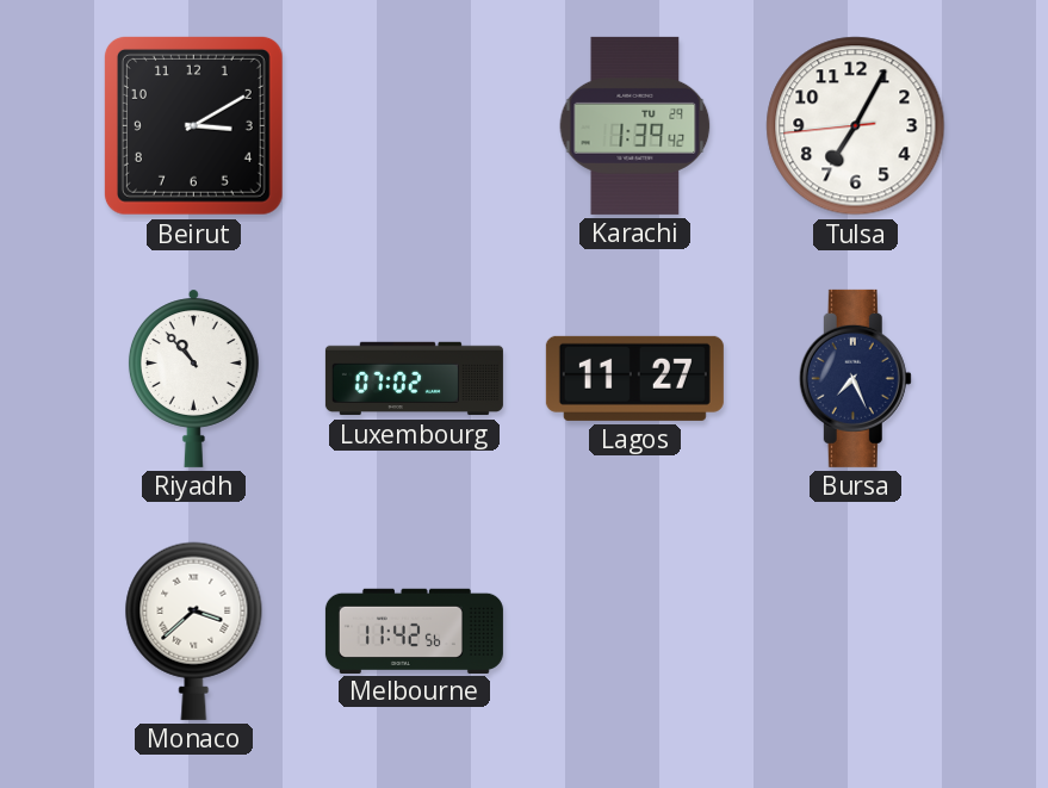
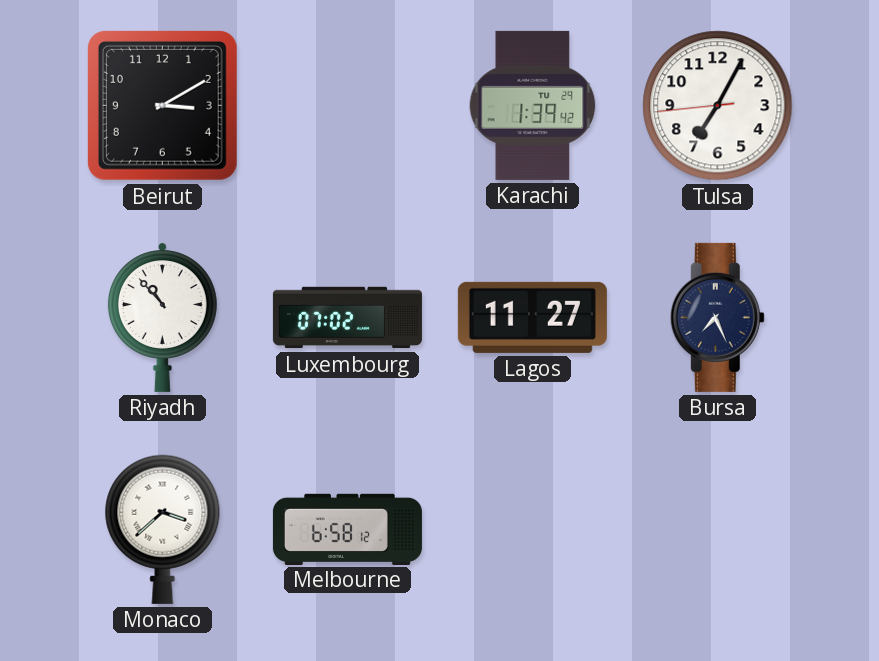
Melbourne: 11:42 -> 6:58 (347, 529)
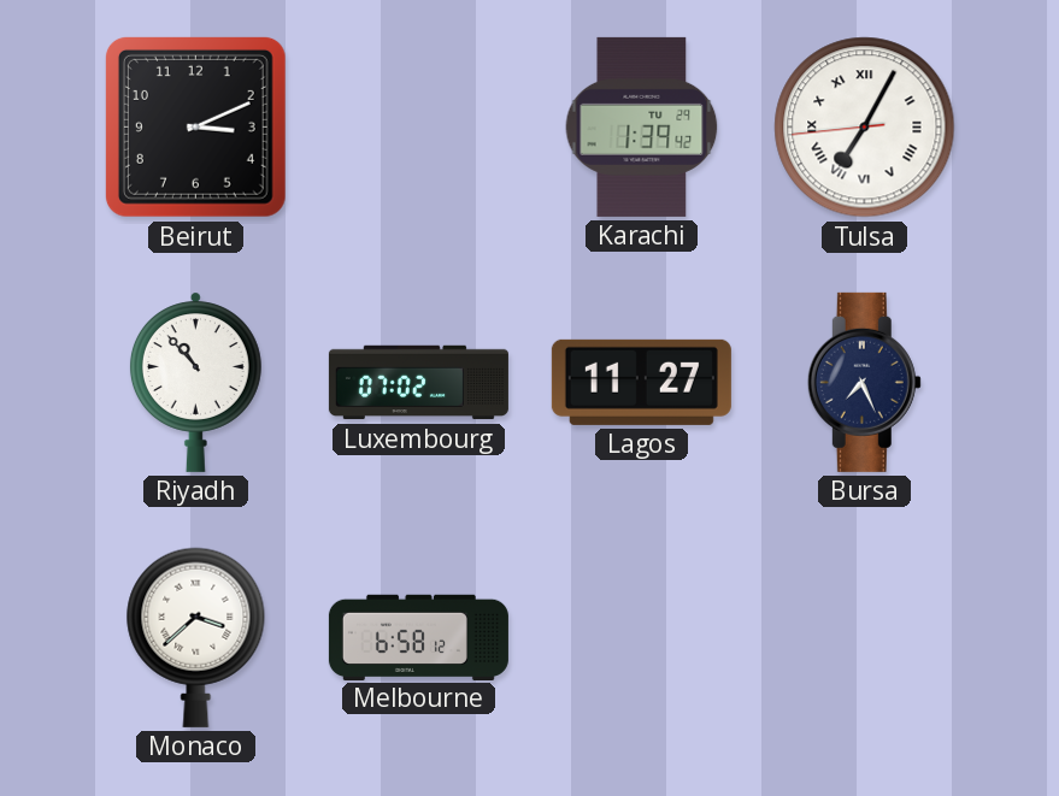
Beirut: 3:10 -> 3:11 (195, 126)
Tulsa numerals: Arabic -> Roman (865, 128)
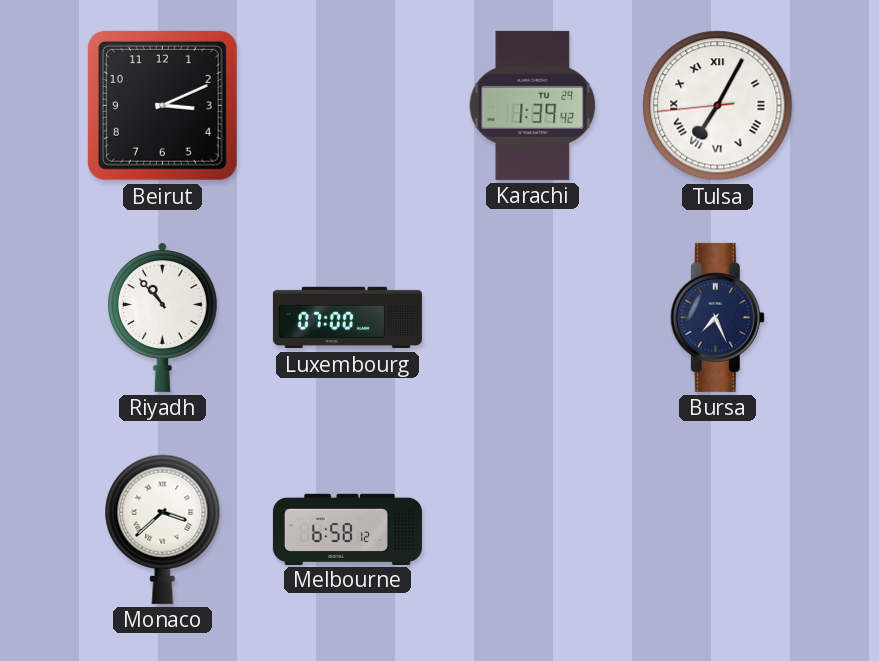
Luxembourg: 07:02 -> 07:00 (347, 318)
Lagos: 11:27 -> none (641, 382)
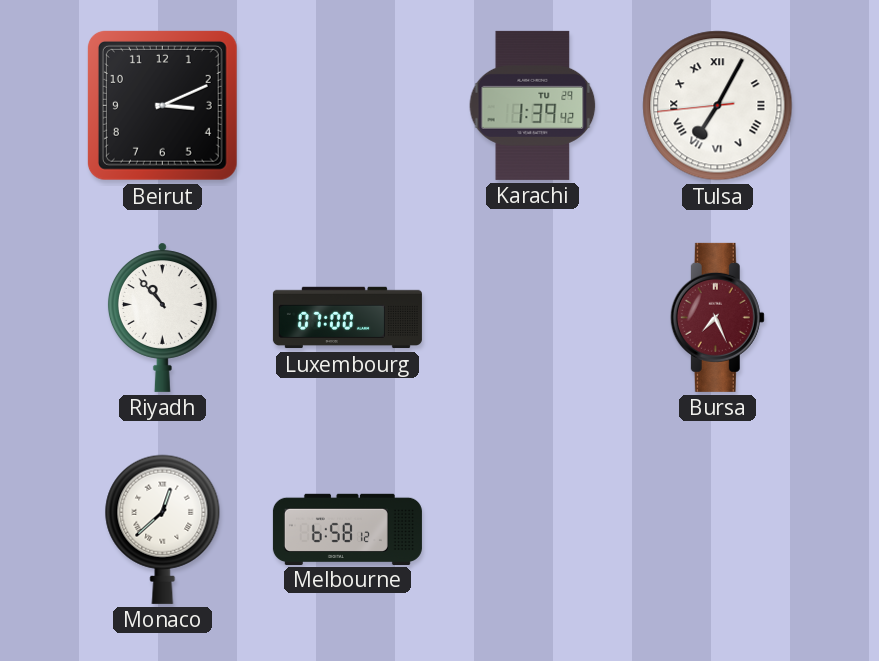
Bursa dial: navy -> burgundy (717, 317)
Monaco: 3:38 -> 12:38 (163, 529)
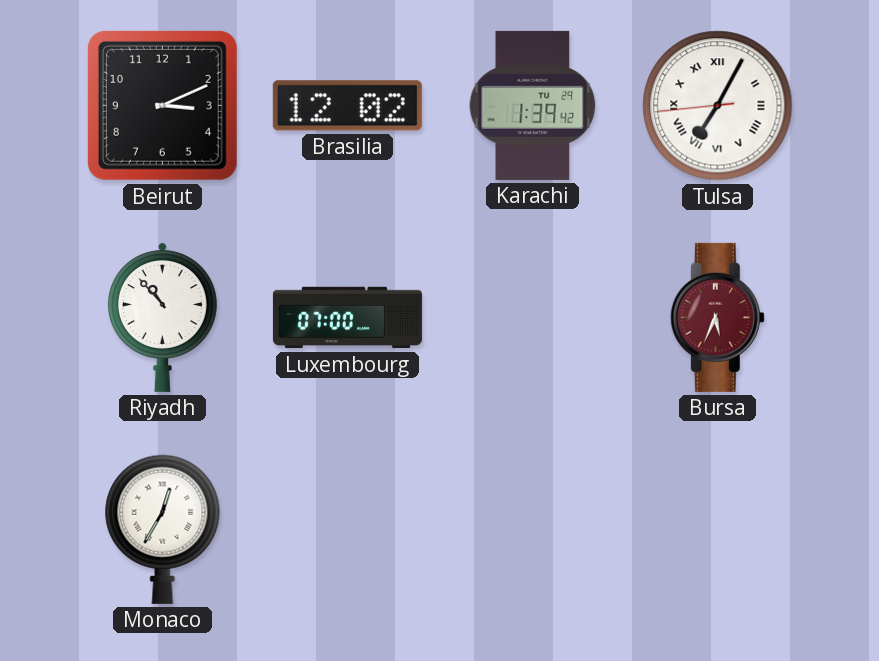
Brasilia: none -> 12:02 (347, 106)
Bursa: 7:26 -> 5:34 (717, 317)
Monaco: 12:38 -> 12:35 (163, 529)
Melbourne: 6:58 -> none (347, 529)
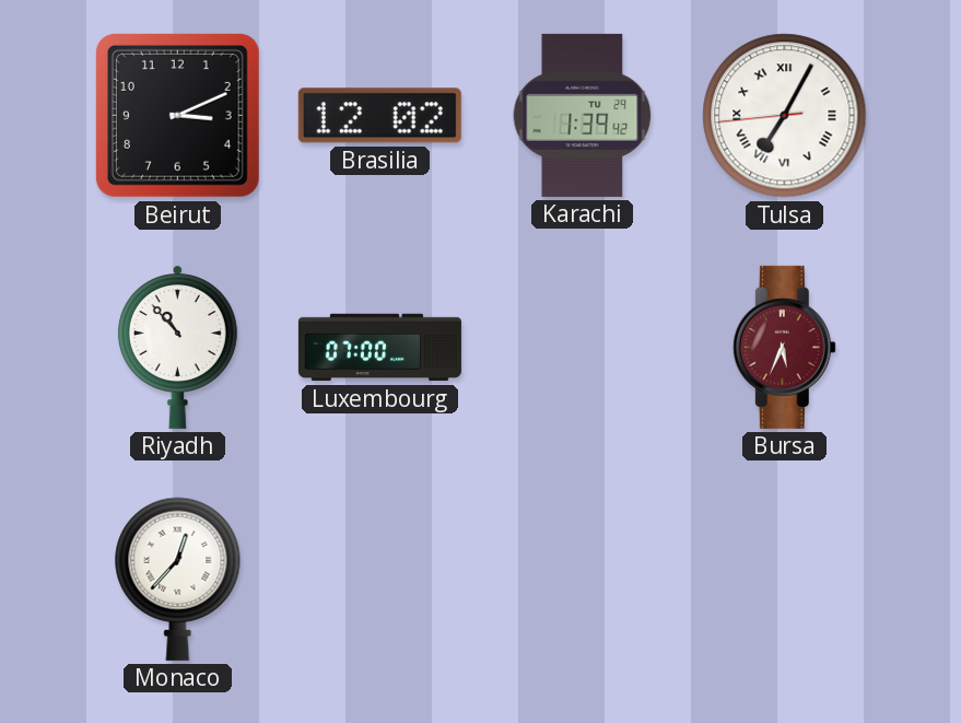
Monaco: 12:35 -> 12:37 (178, 579)
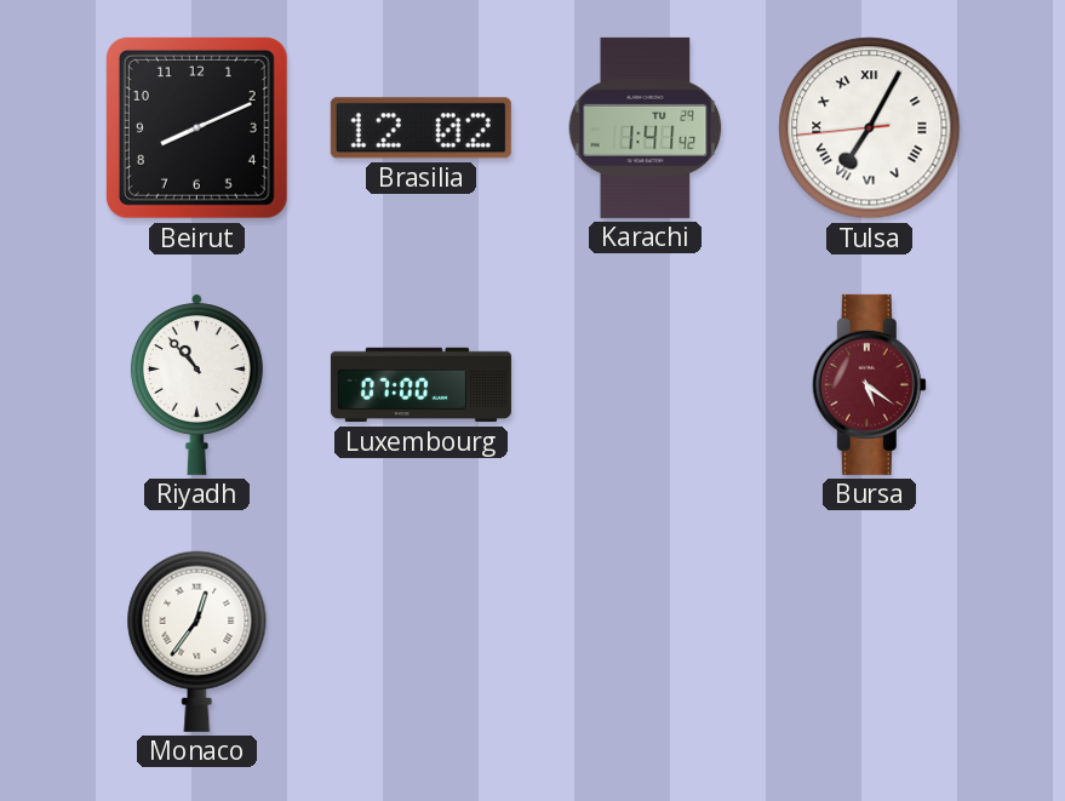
Beirut: 3:11 -> 8:11 (196, 127)
Karachi: 1:39 -> 1:41 (646, 127)
Bursa: 5:34 -> 5:21 (869, 384)
Monaco: 12:37 -> 12:36 (197, 641)
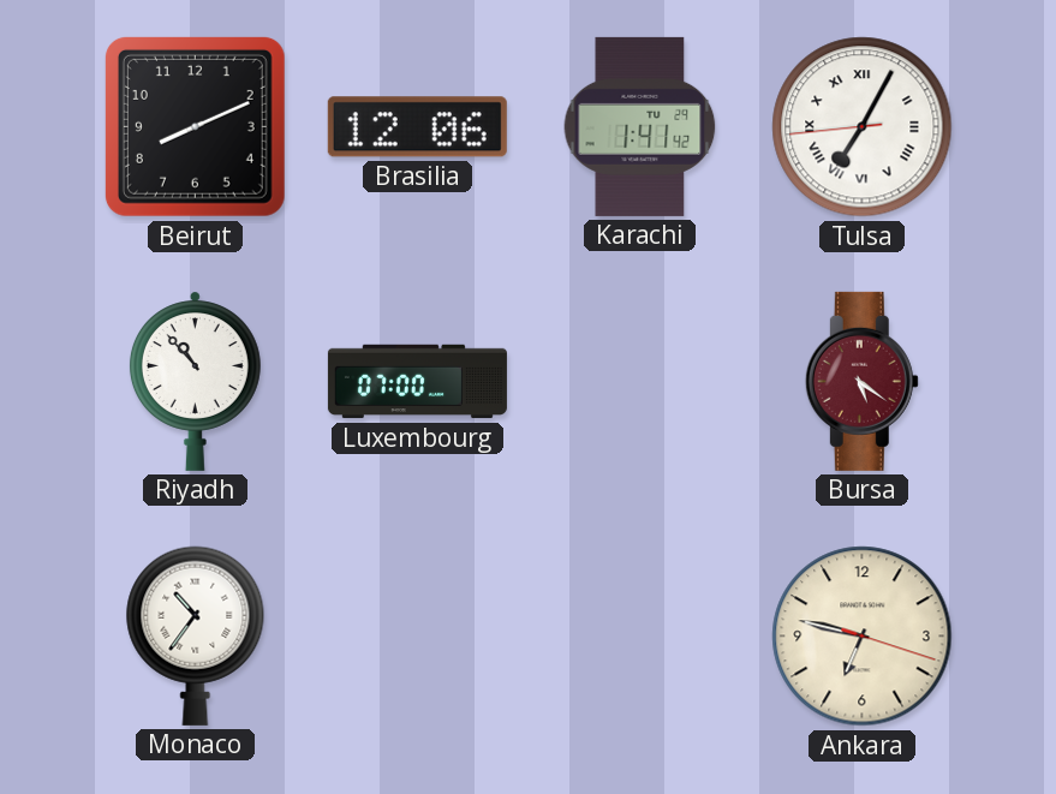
Brasilia: 12:02 -> 12:06 (417, 127)
Monaco: 12:36 -> 10:36 (196, 635)
Ankara: none -> 6:47 (863, 637)
